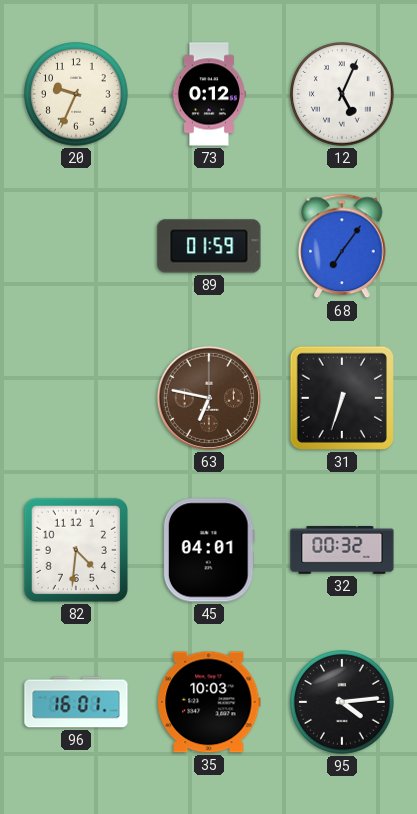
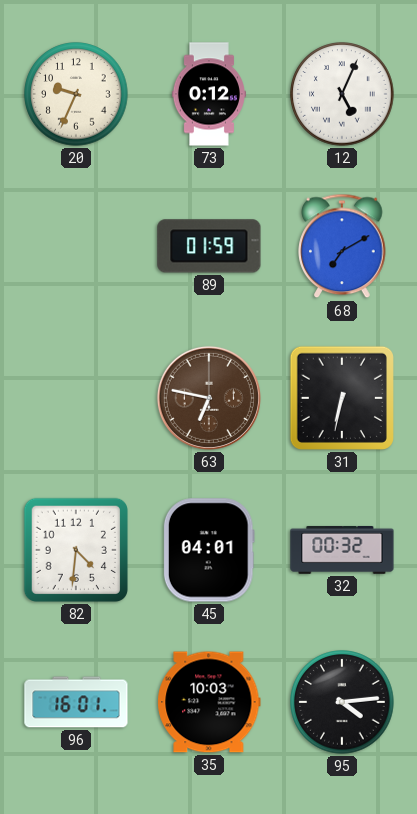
68: 7:06 -> 7:10 (342, 246)
31: 6:33 -> 6:32 (342, 398)
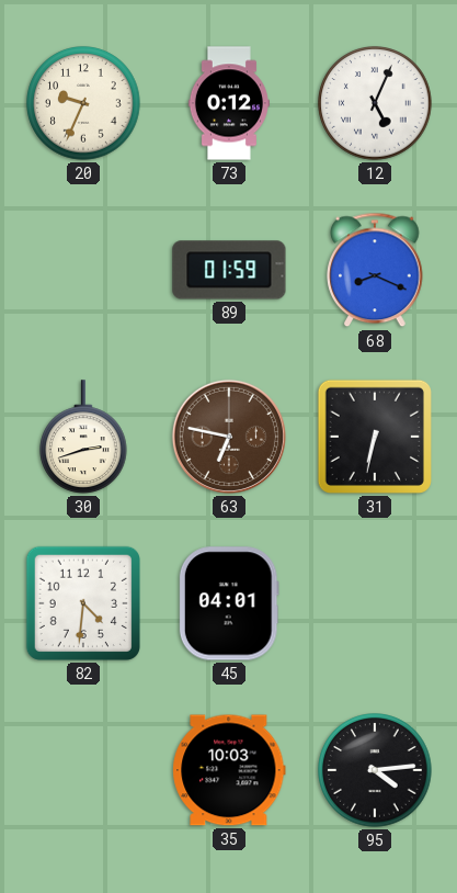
68: 7:10 -> 8:19 (375, 270)
30: none -> 2:42 (84, 437)
32: 00:32 -> none (342, 550)
96: 16:01 -> none (76, 702)
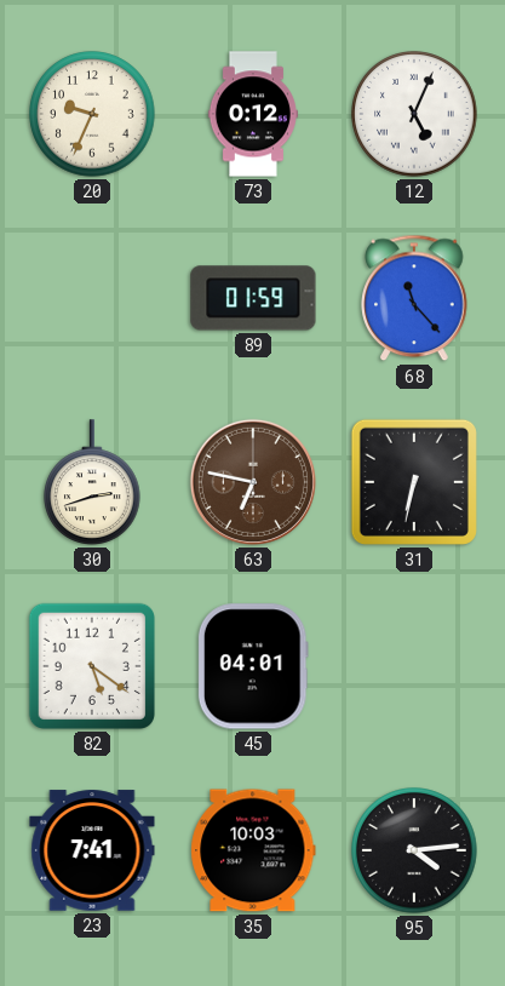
68: 8:19 -> 11:23 (414, 298)
82: 4:31 -> 5:21 (92, 666)
23: none -> 7:41 (92, 850)
